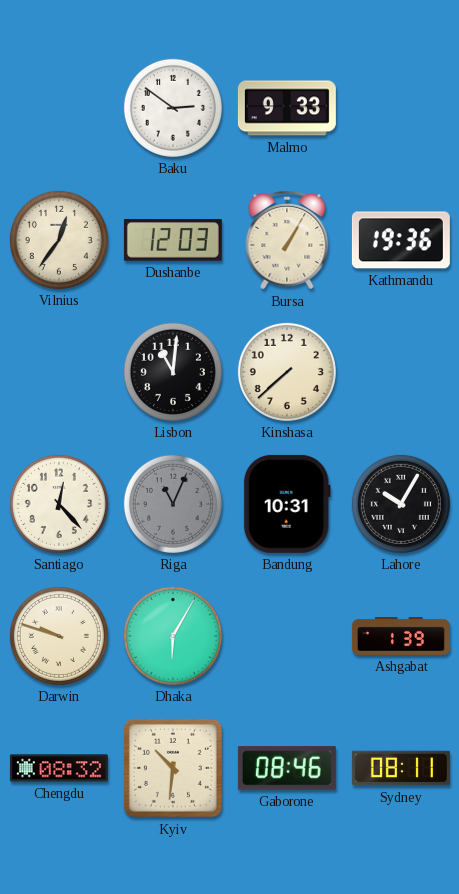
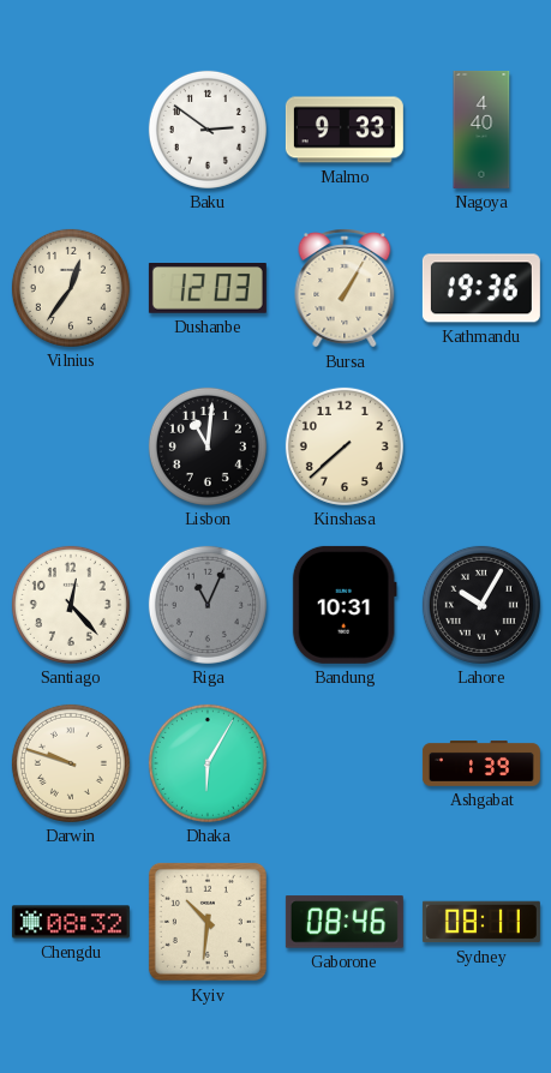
Nagoya: none -> 4:40 (481, 130)
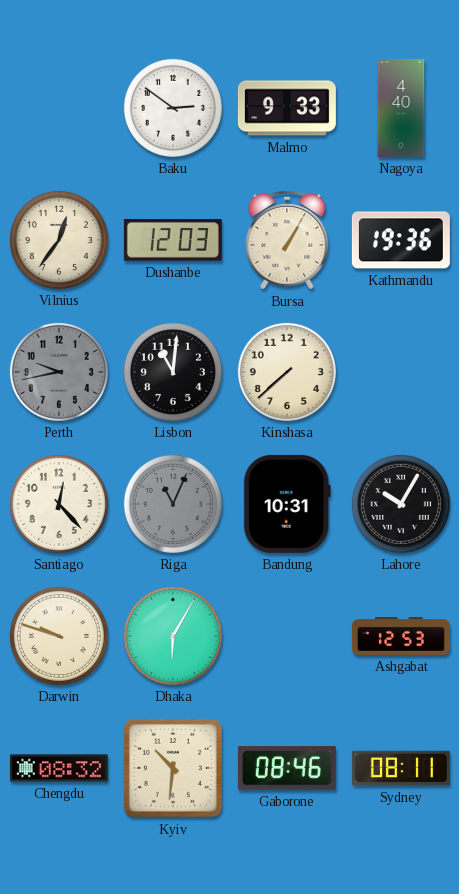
Perth: none -> 9:43 (59, 372)
Ashgabat: 1:39 -> 12:53 (401, 637)
